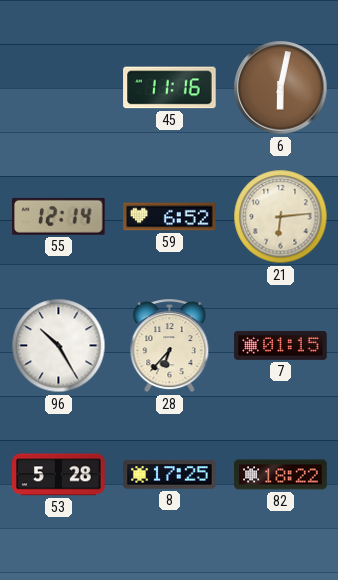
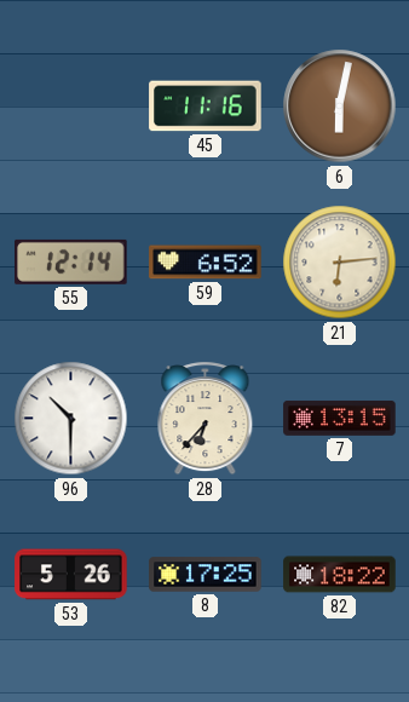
96: 10:25 -> 10:30 (71, 419)
7: 01:15 -> 13:15 (340, 418)
53: 5:28 -> 5:26 (71, 575)
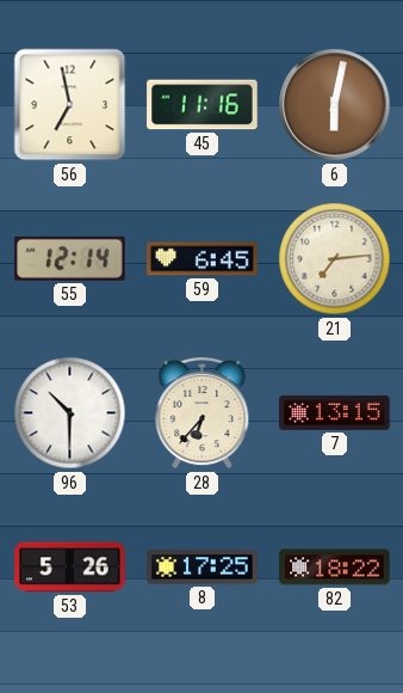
56: none -> 6:58 (70, 105)
59: 6:52 -> 6:45 (203, 259)
21: 6:14 -> 7:14 (335, 259)
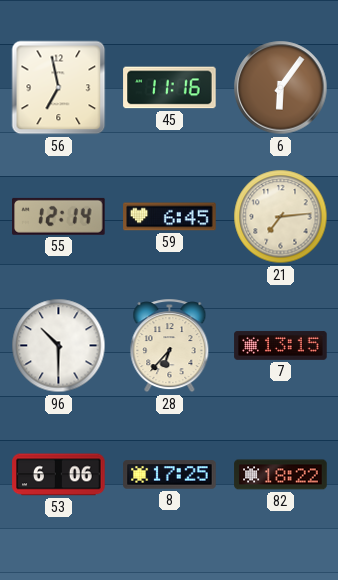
6: 6:02 -> 6:06 (281, 88)
53: 5:26 -> 6:06 (59, 475)
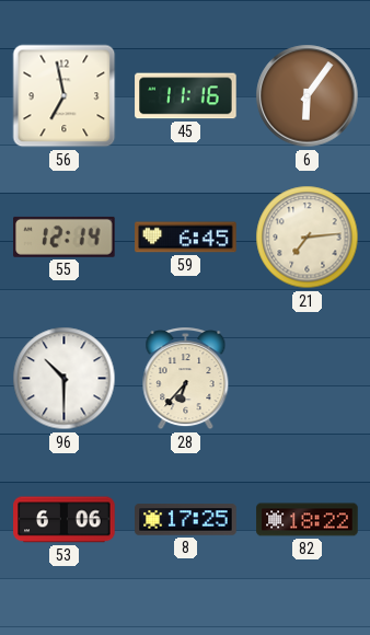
7: 13:15 -> none (281, 345)
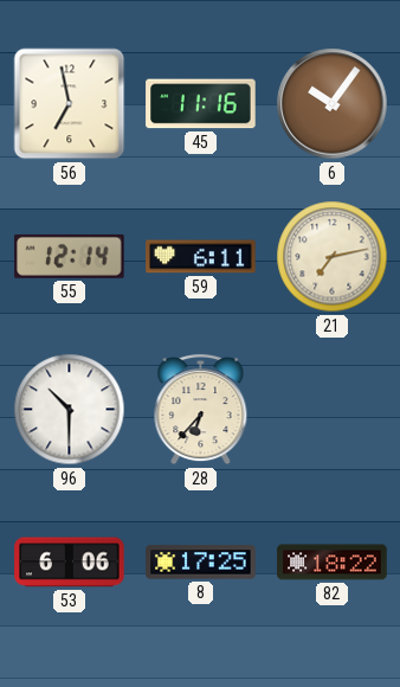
6: 6:06 -> 10:06 (333, 104)
59: 6:45 -> 6:11 (201, 257)
21: 7:14 -> 7:13 (333, 257)
